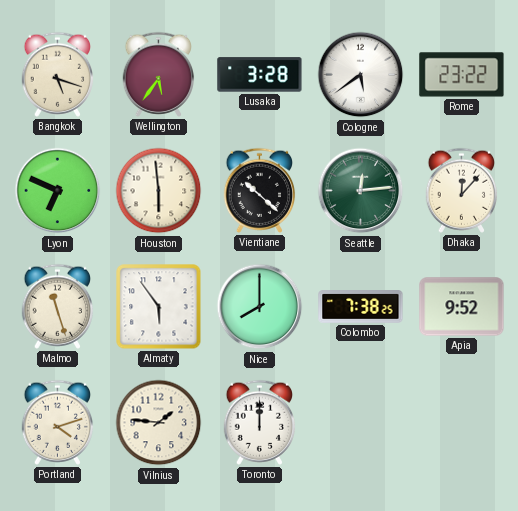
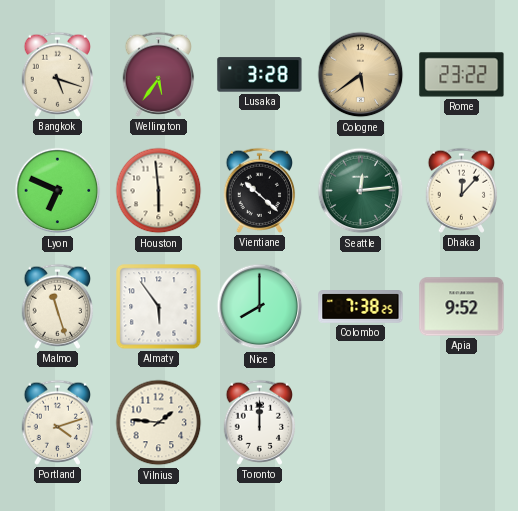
Cologne dial: white -> champagne (361, 75)
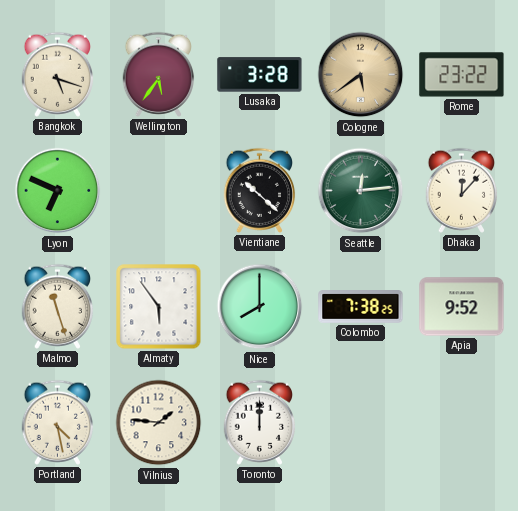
Houston: 5:59 -> none (159, 191)
Portland: 4:12 -> 4:28 (58, 422)
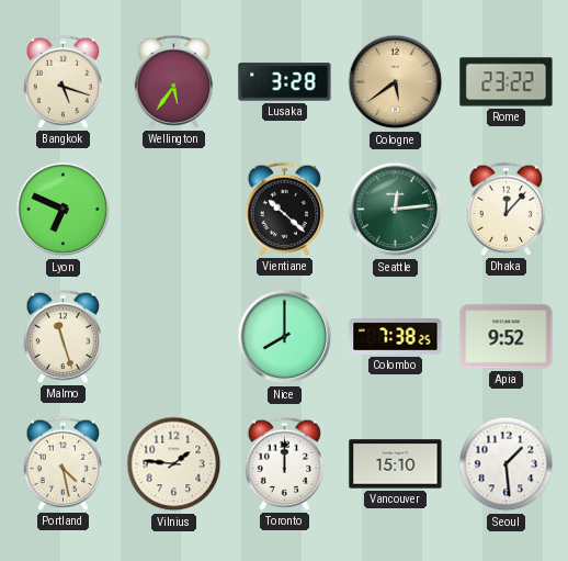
Almaty: 5:54 -> none (159, 307)
Vancouver: none -> 15:10 (396, 464)
Seoul: none -> 1:29 (507, 464)
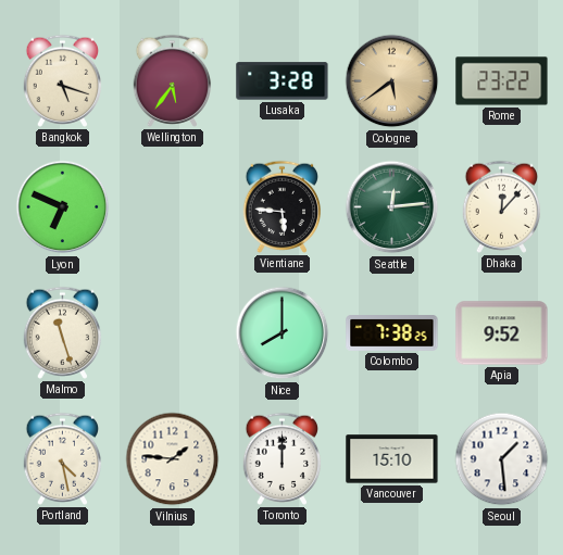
Vientiane: 10:22 -> 5:46 (283, 206)
